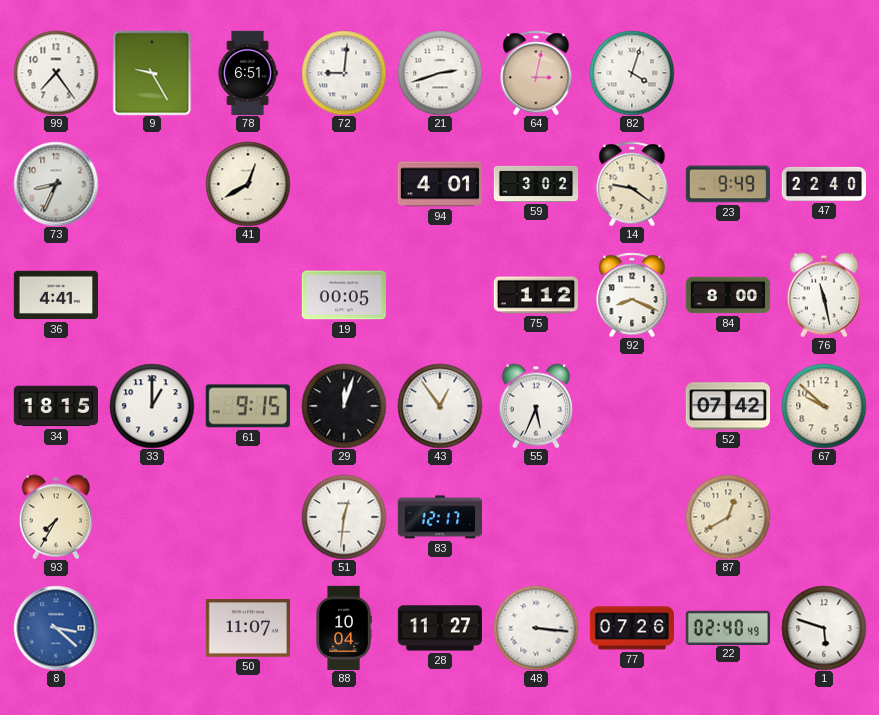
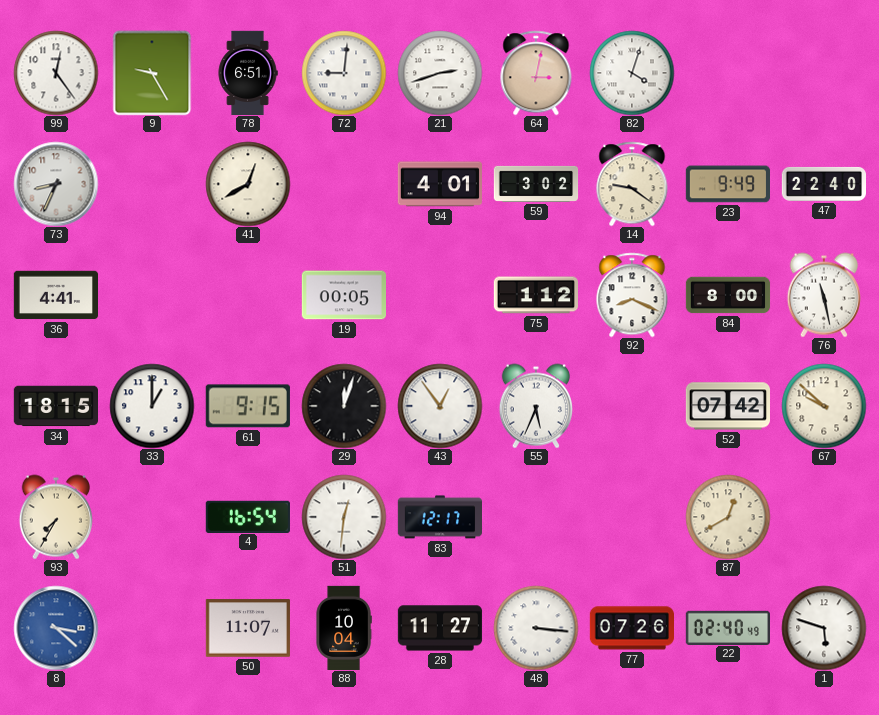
99: 7:24 -> 12:24 (56, 73)
4: none -> 16:54 (248, 516)
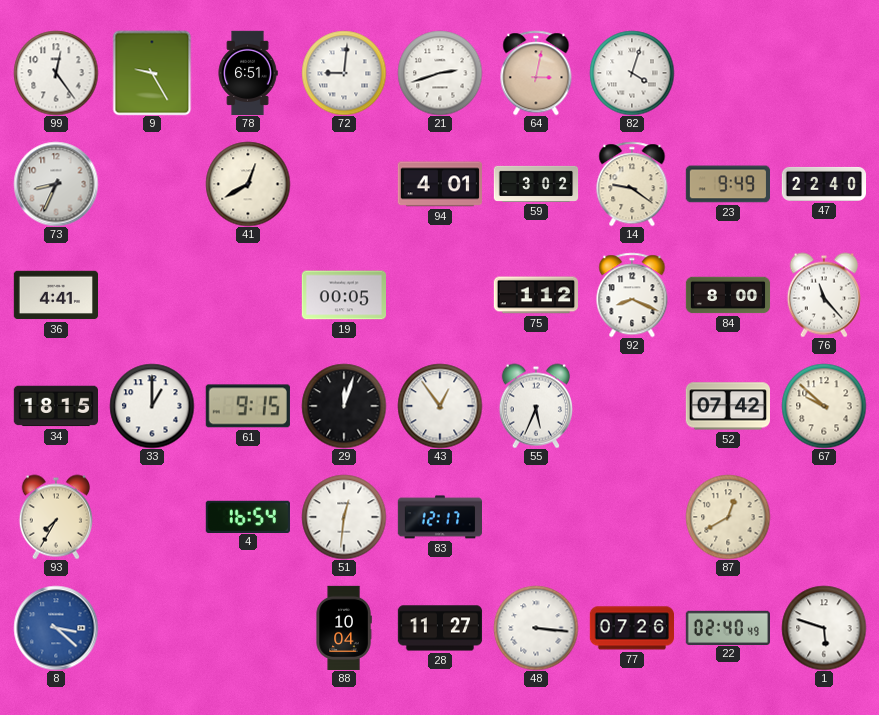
76: 11:28 -> 11:23 (824, 295)
50: 11:07 -> none (248, 628)
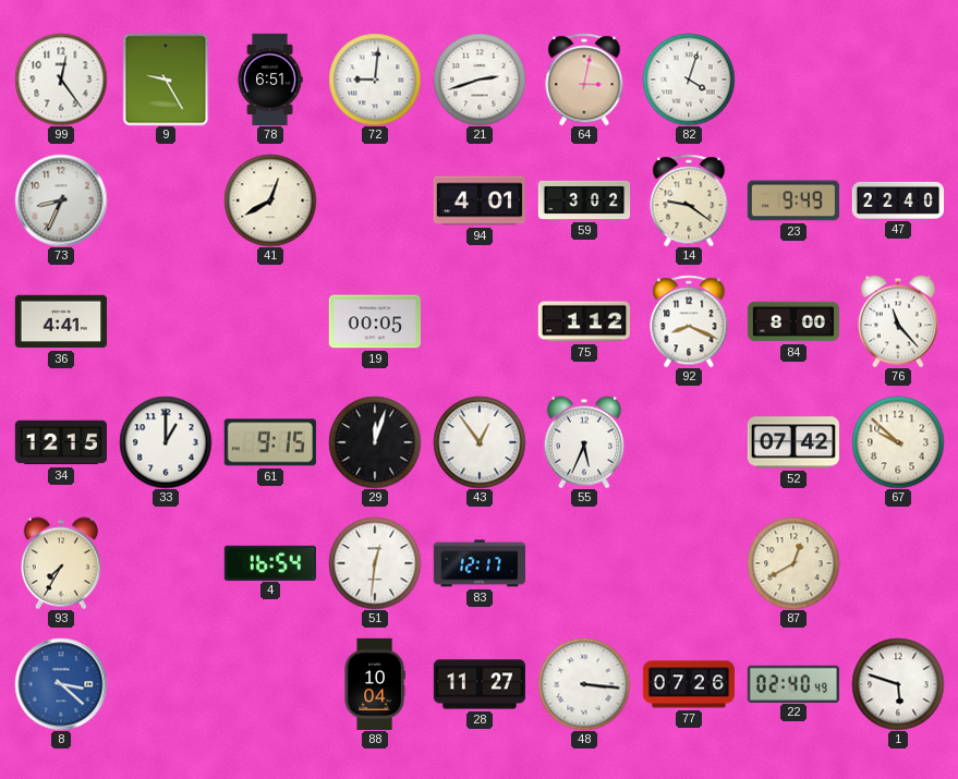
34: 18:15 -> 12:15 (60, 442)
